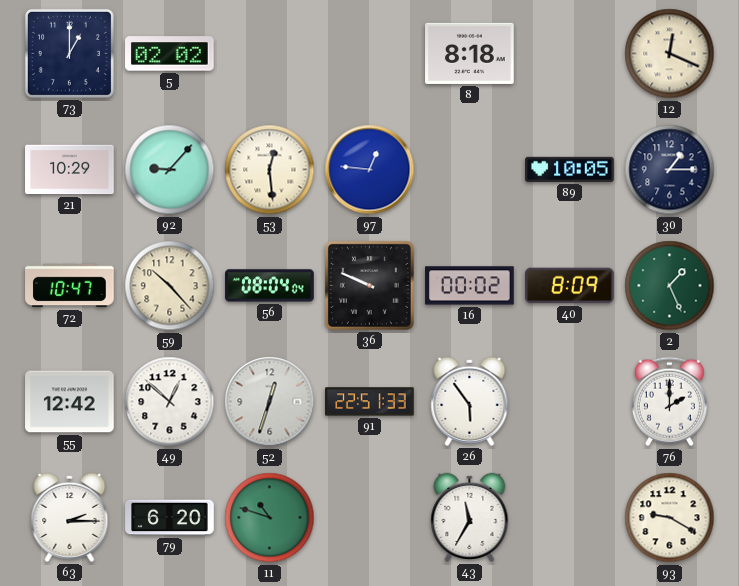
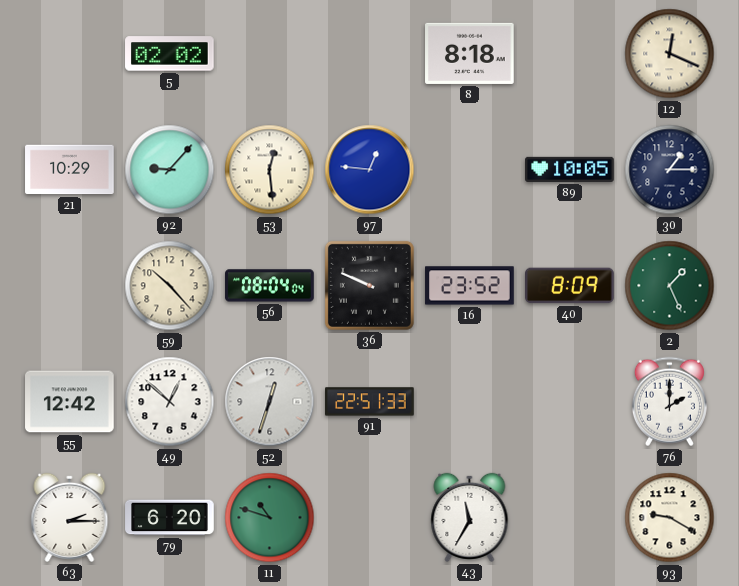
73: 1:00 -> none (69, 53)
72: 10:47 -> none (70, 286)
16: 00:02 -> 23:52 (470, 286)
26: 5:54 -> none (470, 401)
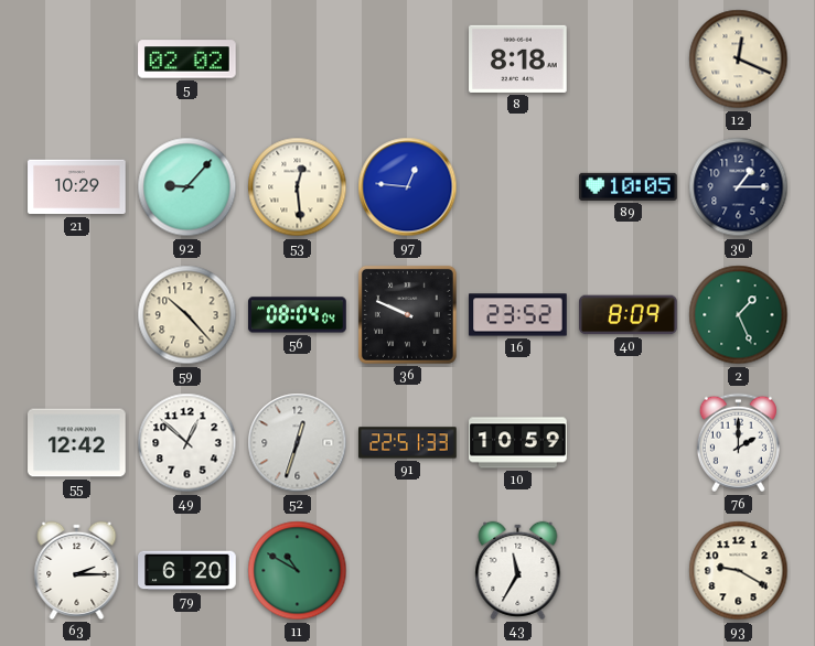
10: none -> 10:59 (518, 443)
11: 10:48 -> 10:50 (298, 571)
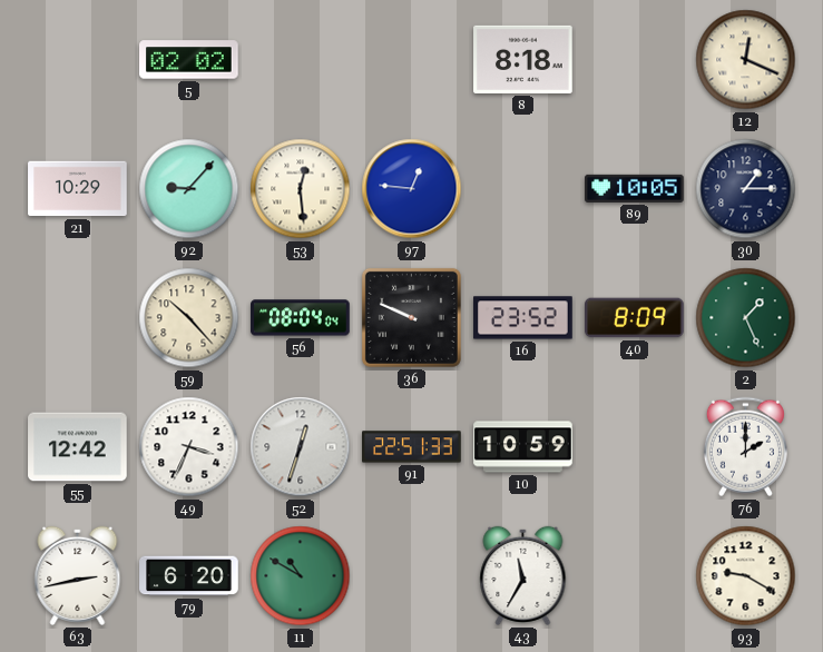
49: 12:52 -> 3:34 (189, 447)
63: 2:15 -> 2:43 (78, 575)
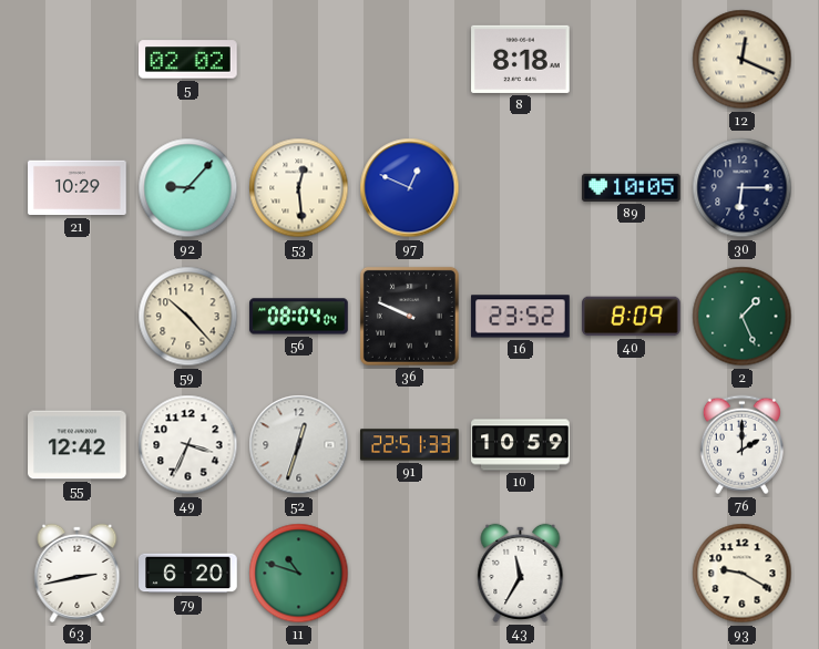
97: 12:46 -> 12:49 (410, 188)
30: 1:15 -> 6:15 (743, 188)
11: 10:50 -> 10:48 (299, 574)
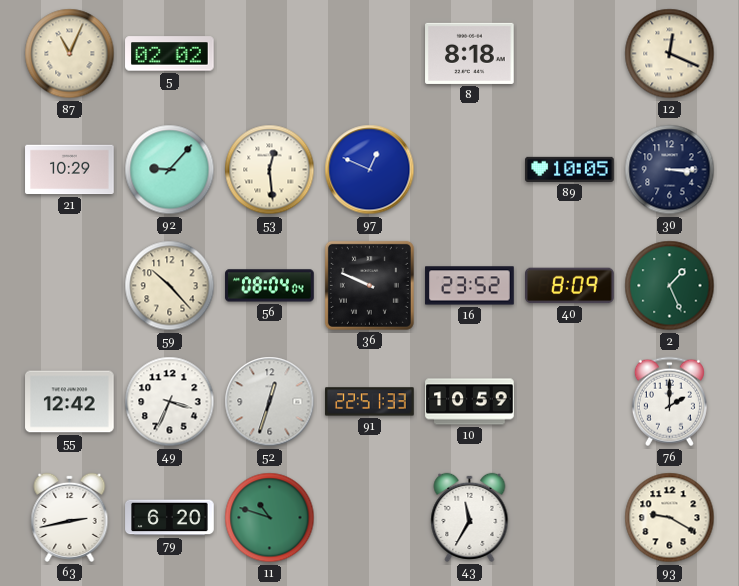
87: none -> 11:04 (70, 54)
30: 6:15 -> 3:15 (670, 170)
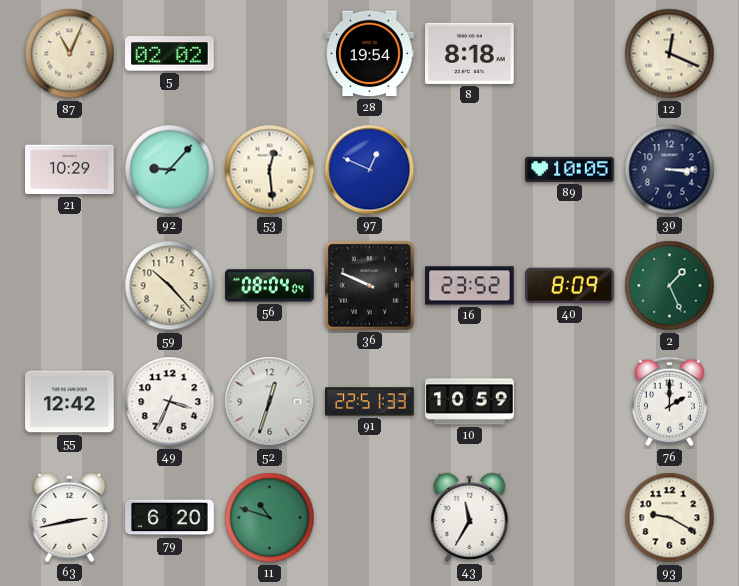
28: none -> 19:54 (370, 54)
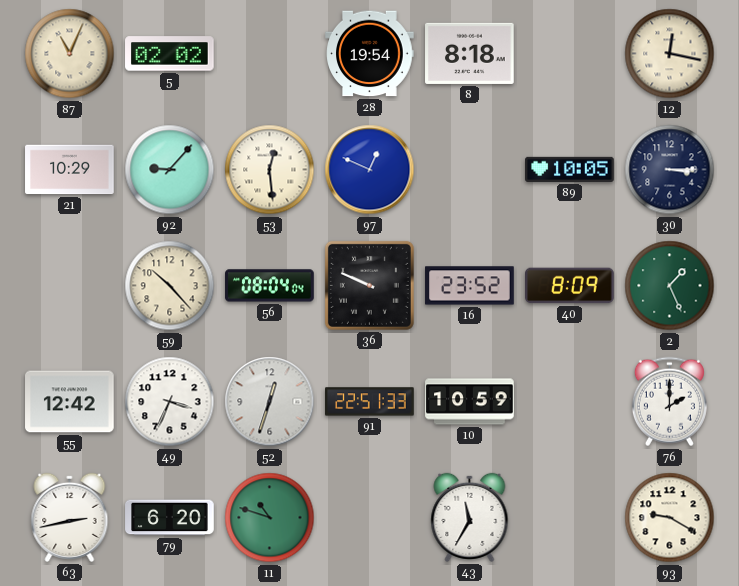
12: 12:19 -> 12:17 (670, 54)
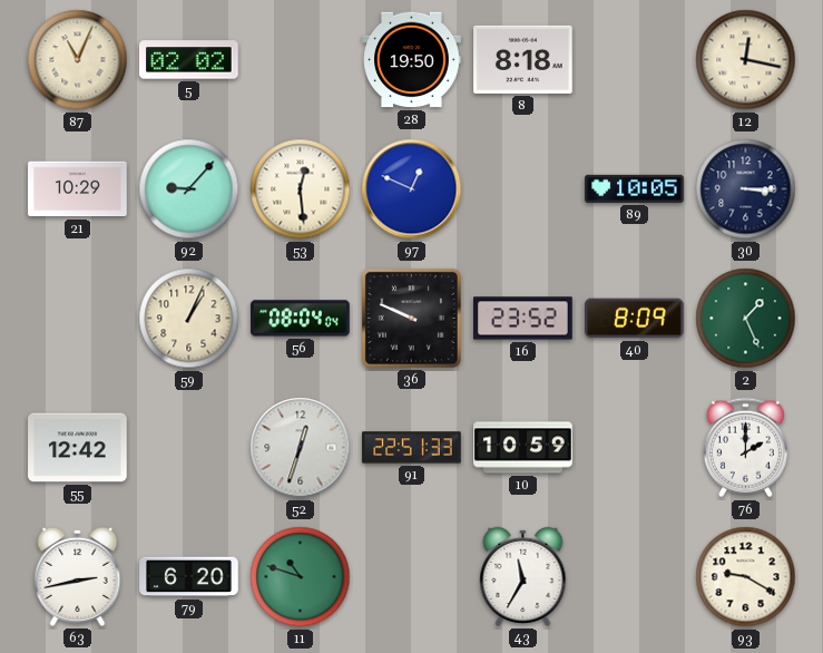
28: 19:54 -> 19:50 (412, 60)
59: 10:23 -> 1:04 (189, 319)
49: 3:34 -> none (170, 402)
